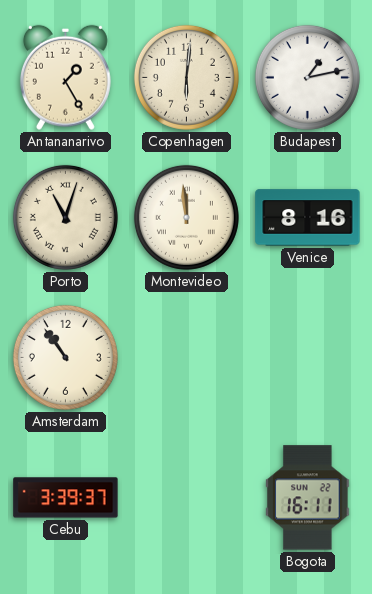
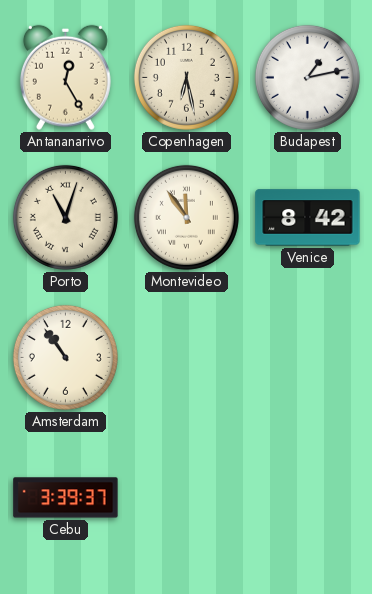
Antananarivo: 1:25 -> 12:25 (65, 77)
Copenhagen: 6:01 -> 6:28 (186, 77)
Montevideo: 11:59 -> 11:54 (186, 217)
Venice: 8:16 -> 8:42 (308, 218)
Bogota: 16:11 -> none (308, 498)
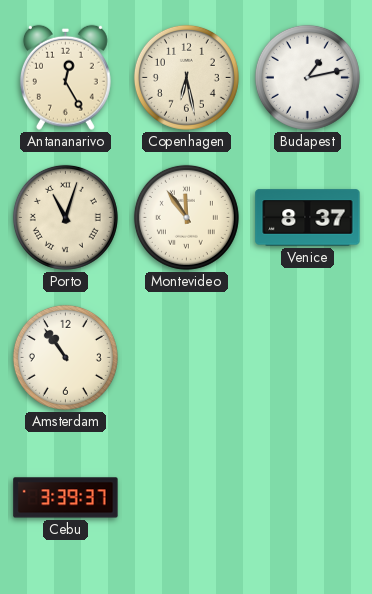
Venice: 8:42 -> 8:37 (308, 218)
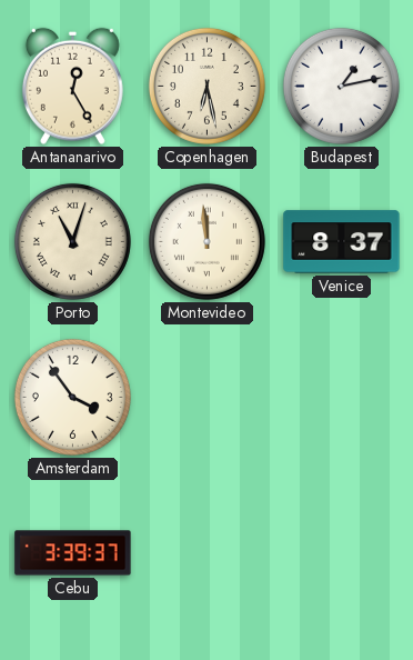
Montevideo: 11:54 -> 11:59 (206, 241)
Amsterdam: 10:54 -> 3:54 (72, 397)
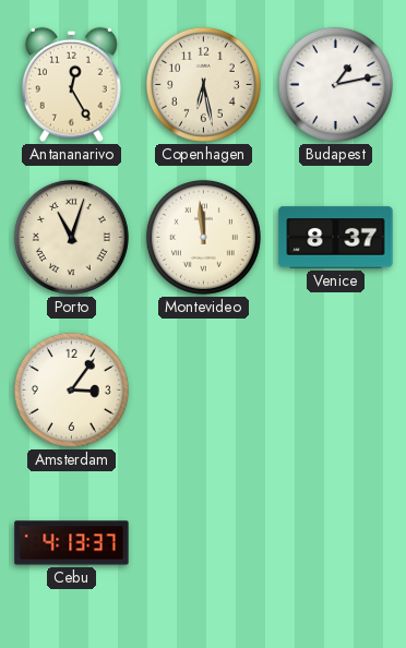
Amsterdam: 3:54 -> 3:06 (71, 389)
Cebu: 3:39 -> 4:13 (72, 543)
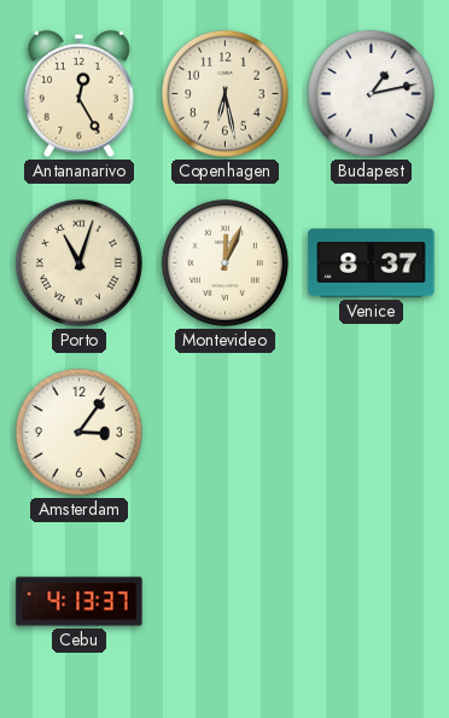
Montevideo: 11:59 -> 12:04 (224, 262)
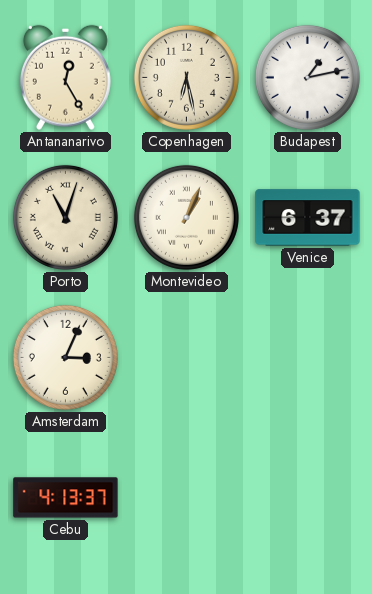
Montevideo: 12:04 -> 1:04 (186, 217)
Venice: 8:37 -> 6:37 (308, 218)
Amsterdam: 3:06 -> 3:04 (65, 357)
